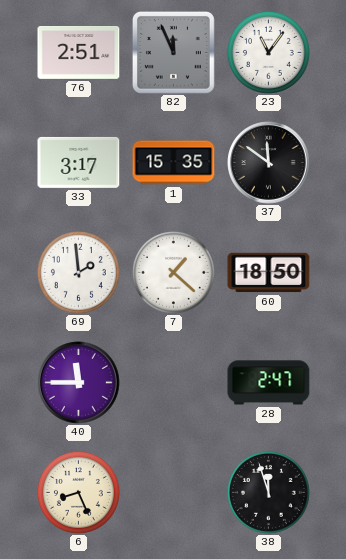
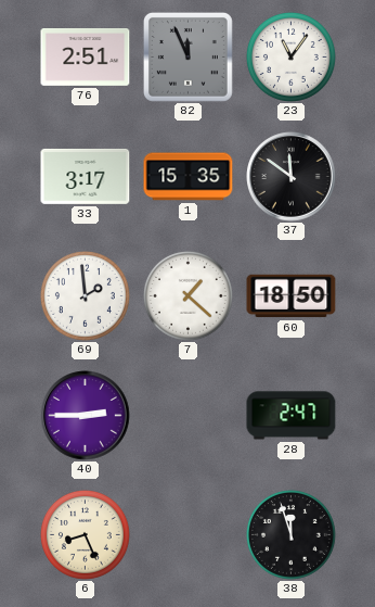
40: 11:45 -> 2:45 (86, 416)
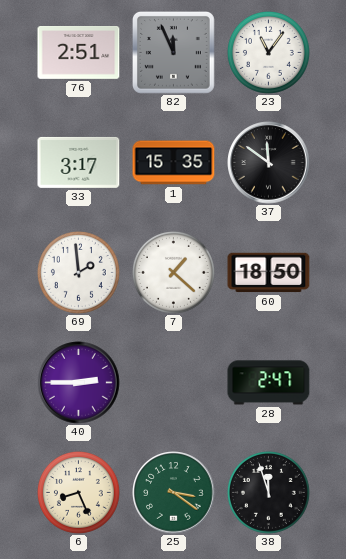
25: none -> 3:21 (174, 493)
